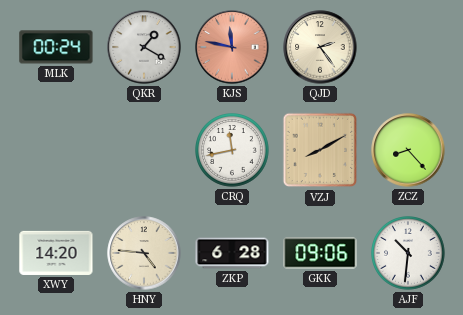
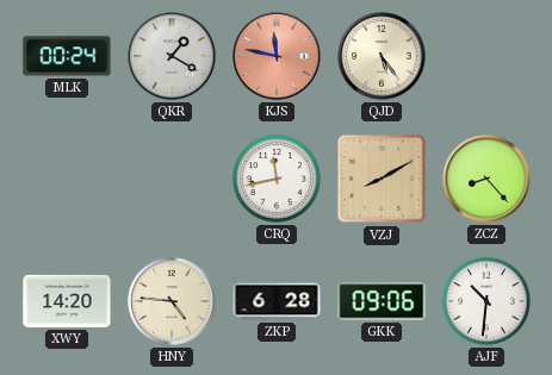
QJD: 2:24 -> 5:24 (382, 56)
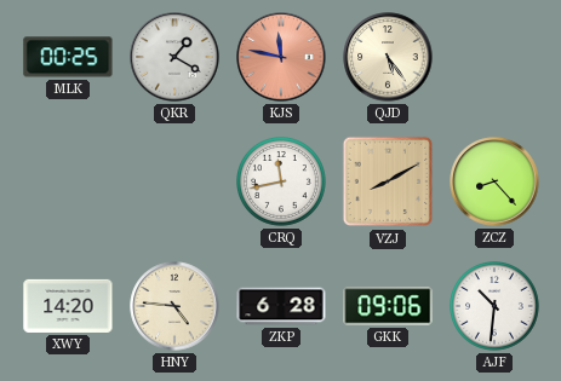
MLK: 00:24 -> 00:25 (68, 57)
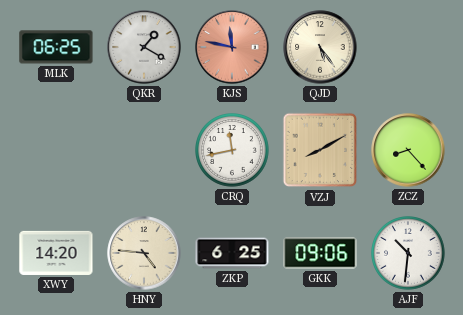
MLK: 00:25 -> 06:25 (56, 47)
ZKP: 6:28 -> 6:25 (232, 253)
